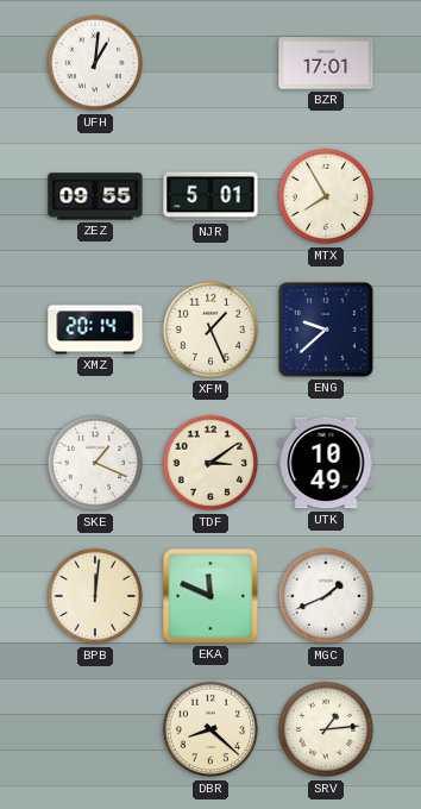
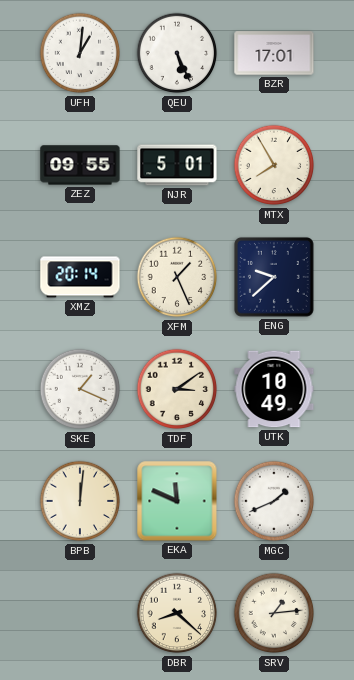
QEU: none -> 5:26 (177, 53)
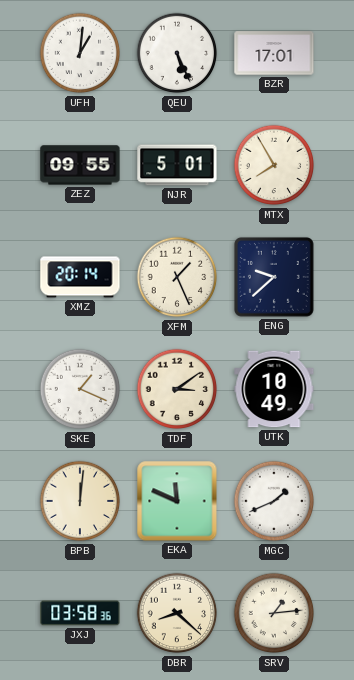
JXJ: none -> 03:58 (80, 613)
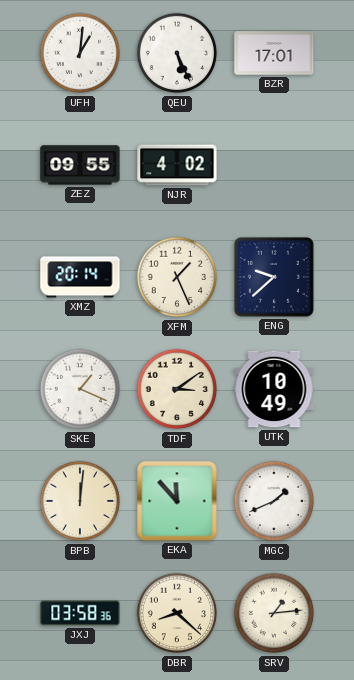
NJR: 5:01 -> 4:02 (177, 165)
MTX: 7:55 -> none (274, 165)
EKA: 11:49 -> 11:53 (177, 501)
